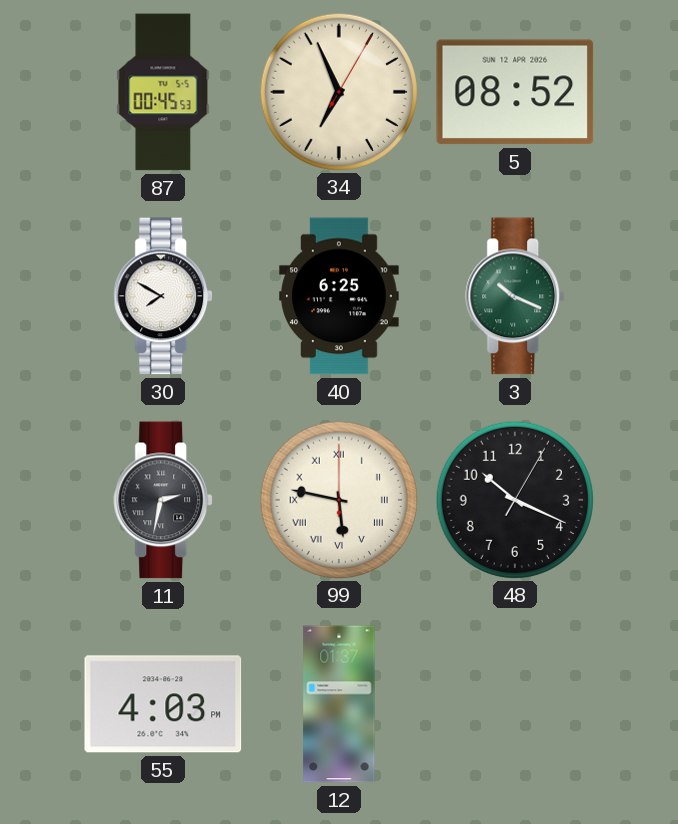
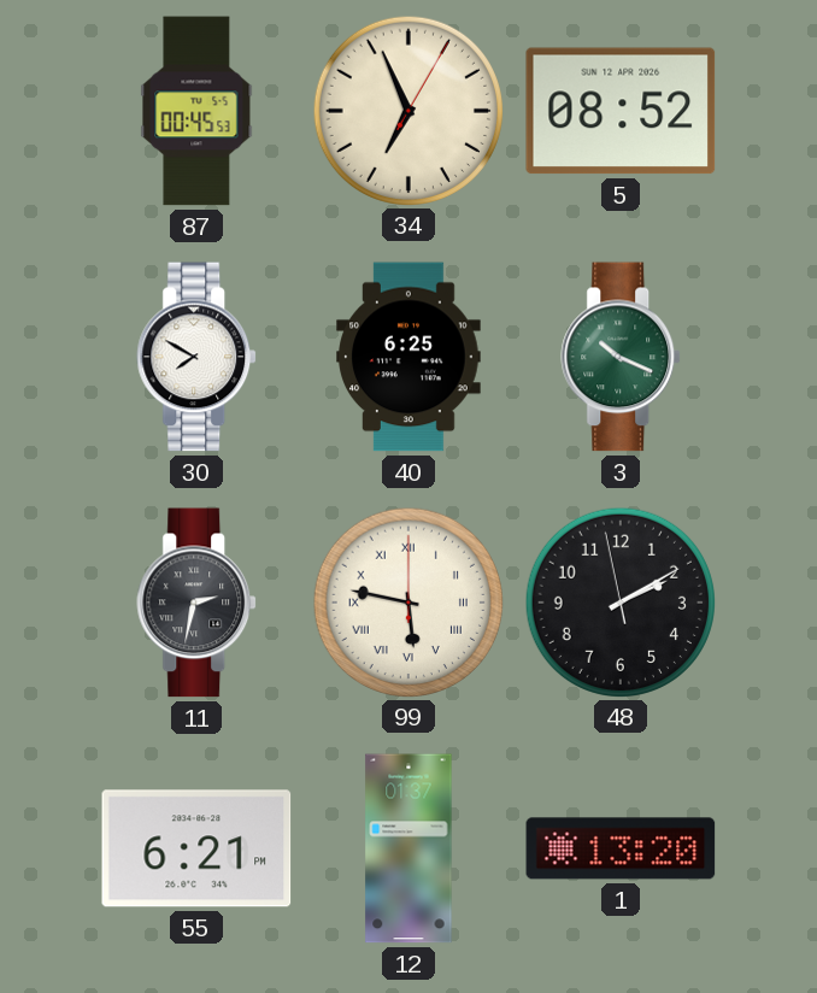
48: 10:19 -> 2:09 (619, 601)
55: 4:03 -> 6:21 (196, 848)
1: none -> 13:20 (621, 848)
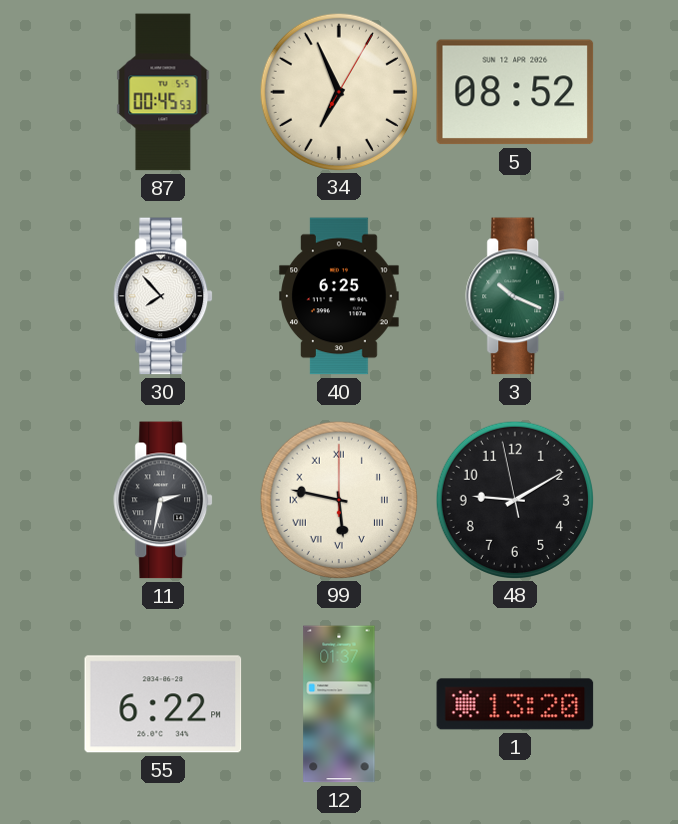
30: 7:50 -> 7:53 (164, 296)
48: 2:09 -> 9:09 (514, 499)
55: 6:21 -> 6:22 (163, 704)
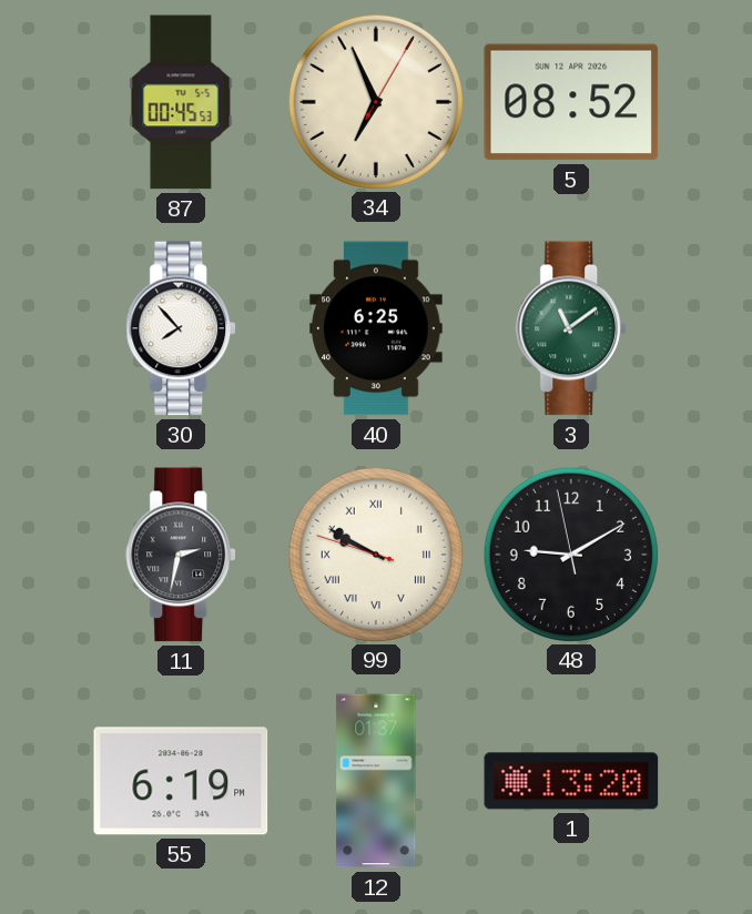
3: 10:19 -> 11:09 (572, 328)
99: 5:47 -> 9:49 (375, 554)
55: 6:22 -> 6:19 (181, 781)
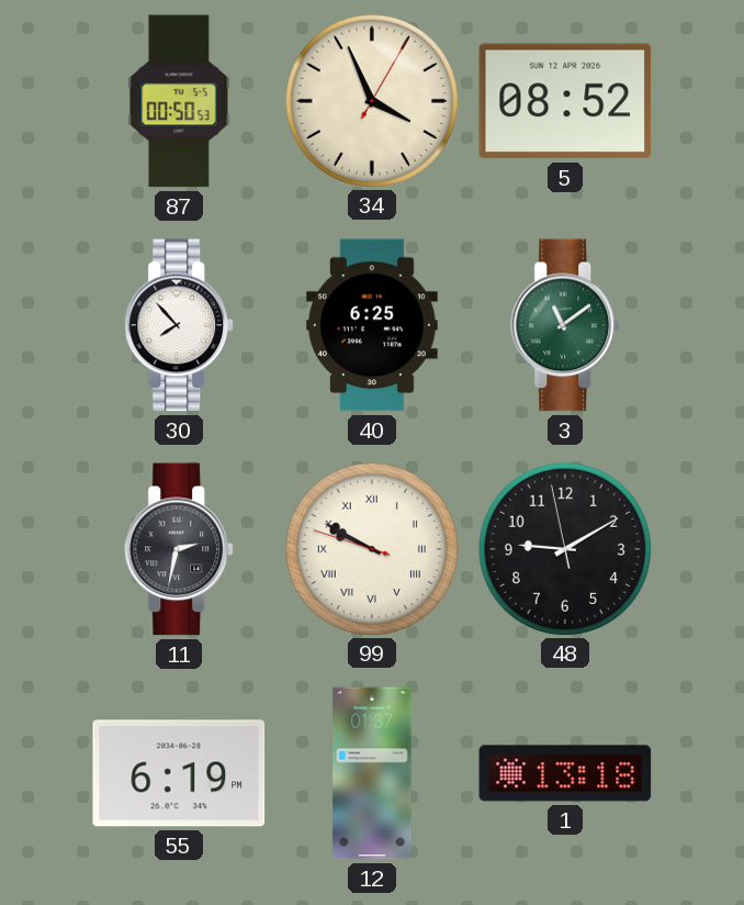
87: 00:45 -> 00:50 (179, 101)
34: 6:56 -> 3:56 (371, 100)
1: 13:20 -> 13:18 (565, 773)
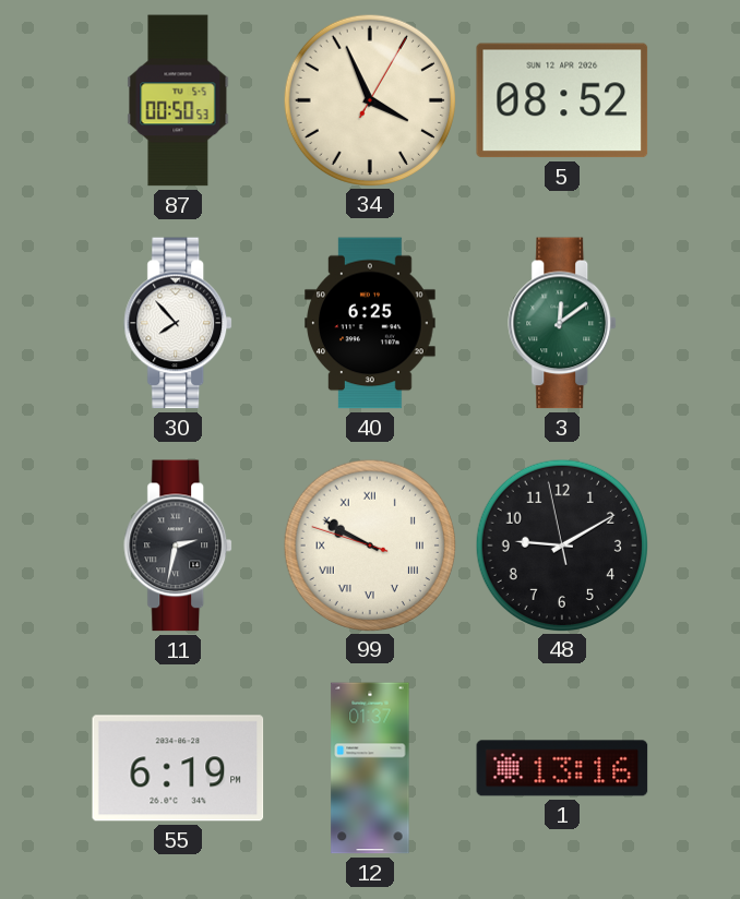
3: 11:09 -> 12:09 (563, 323)
1: 13:18 -> 13:16 (562, 768)
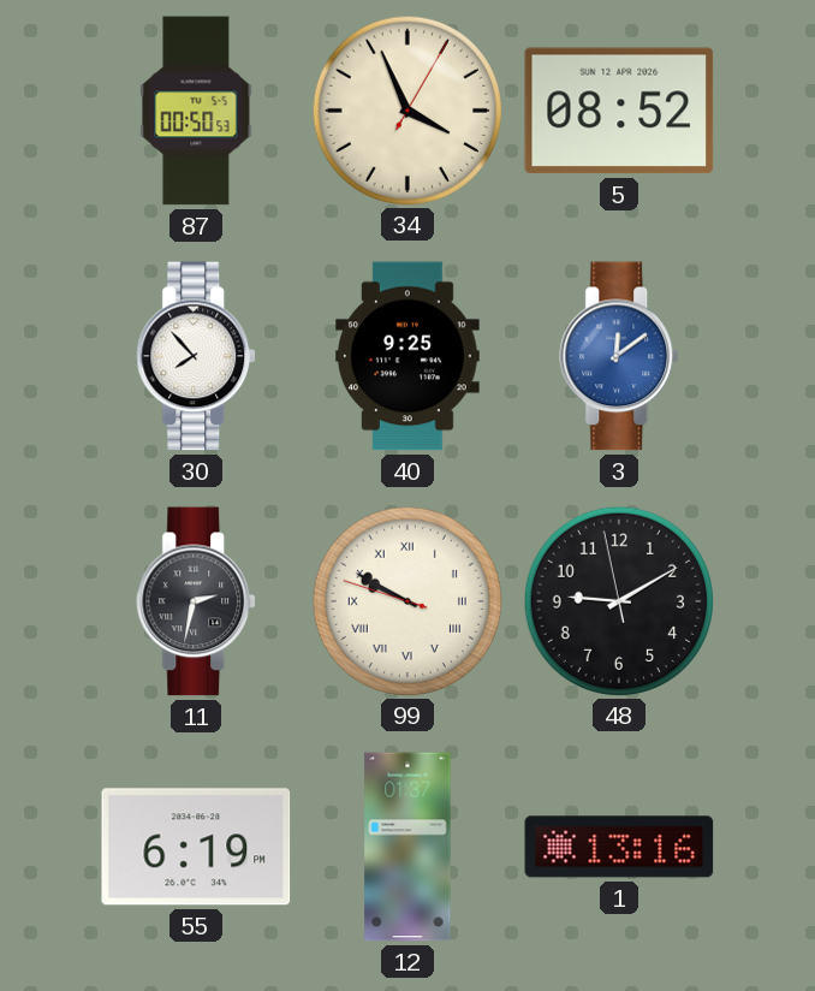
40: 6:25 -> 9:25 (407, 356)
3 dial: green -> blue (620, 356)
